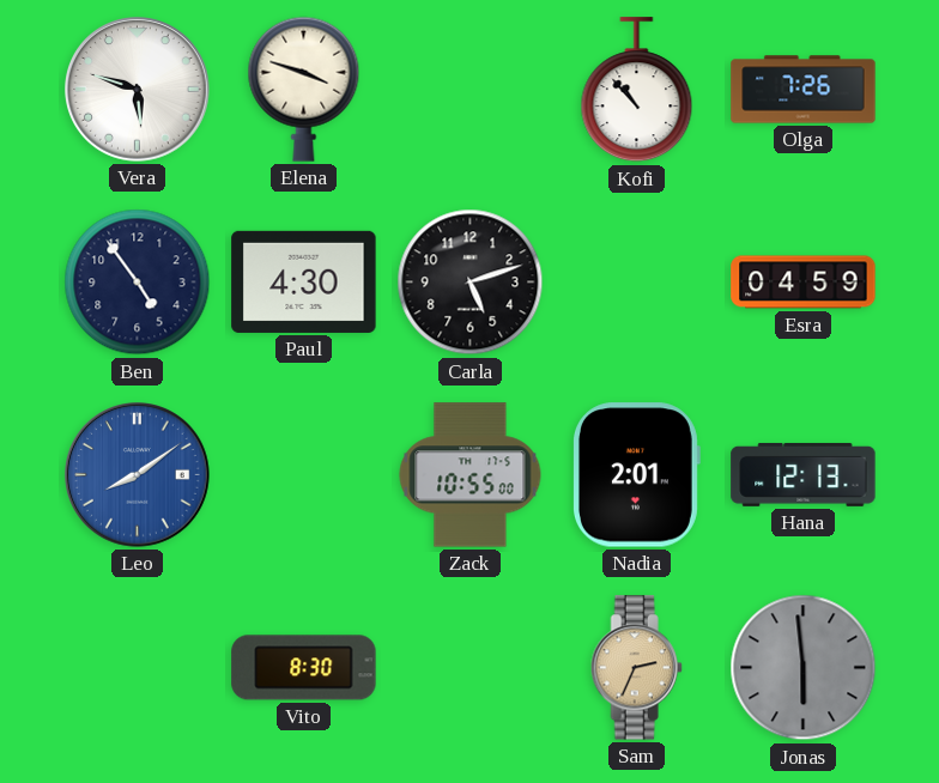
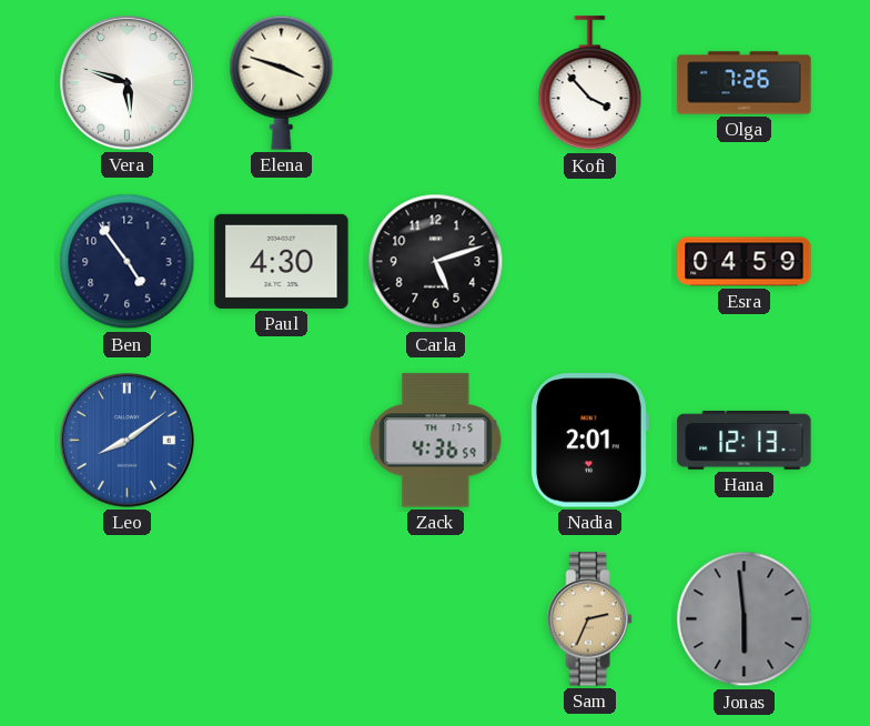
Kofi: 10:53 -> 3:53 (590, 83)
Zack: 10:55 -> 4:36 (436, 441)
Vito: 8:30 -> none (304, 668)
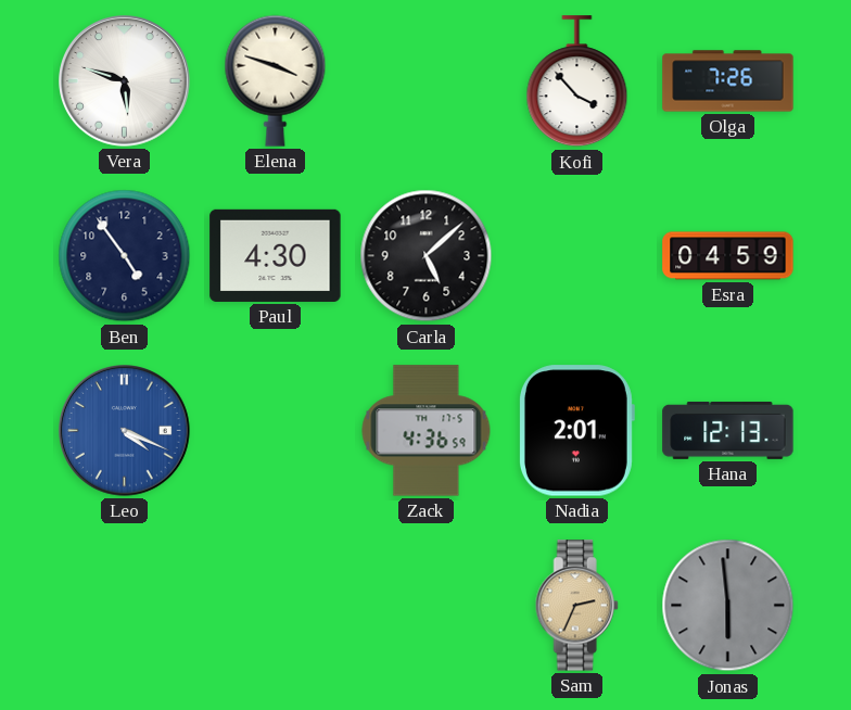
Carla: 5:12 -> 5:08 (427, 256)
Leo: 8:09 -> 4:19 (125, 431)
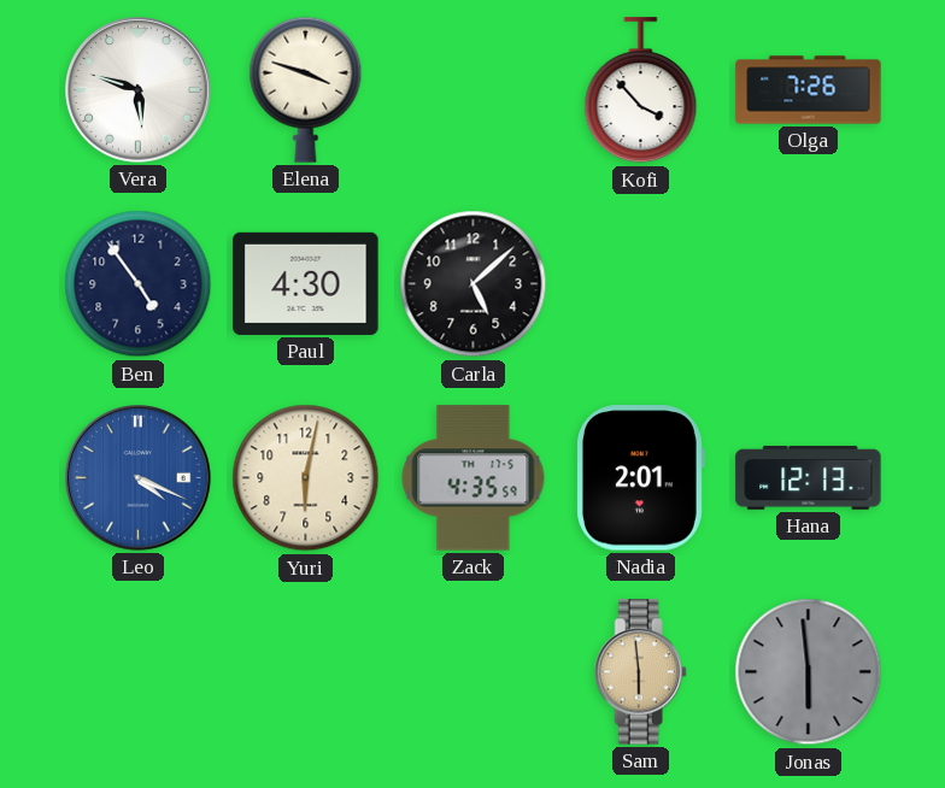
Esra: 04:59 -> none (728, 256)
Yuri: none -> 6:02 (306, 478)
Zack: 4:36 -> 4:35 (474, 478)
Sam: 2:34 -> 5:59 (640, 672)
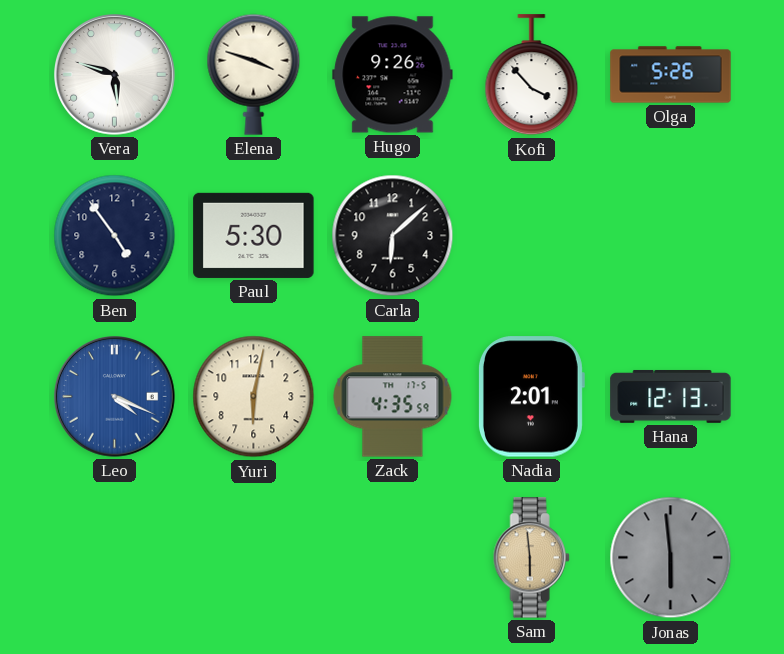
Hugo: none -> 9:26 (393, 75)
Olga: 7:26 -> 5:26 (671, 75)
Paul: 4:30 -> 5:30 (254, 235)
Carla: 5:08 -> 6:08 (393, 236)
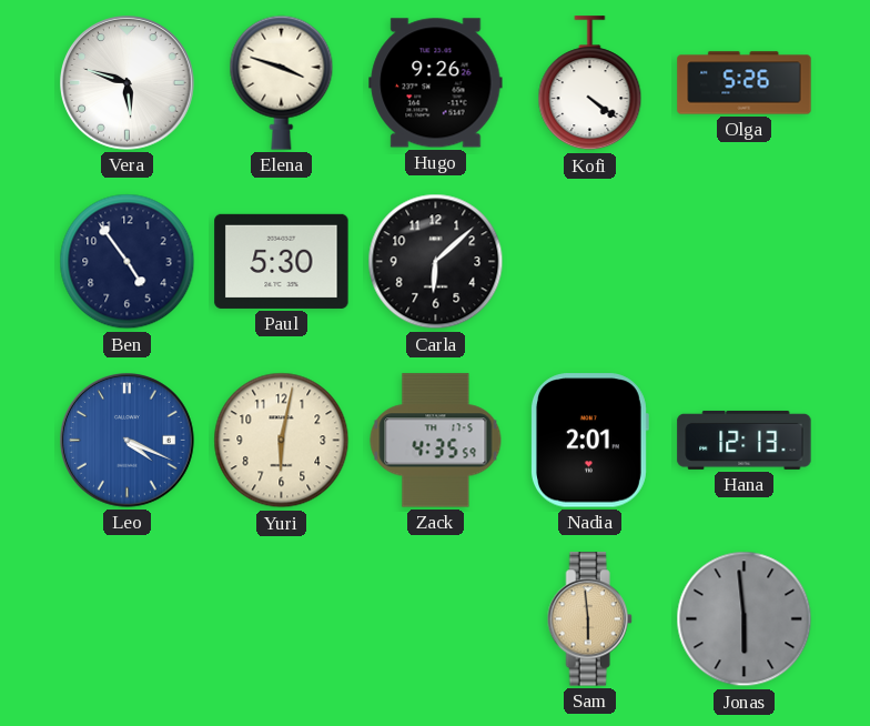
Kofi: 3:53 -> 4:21 (590, 83)
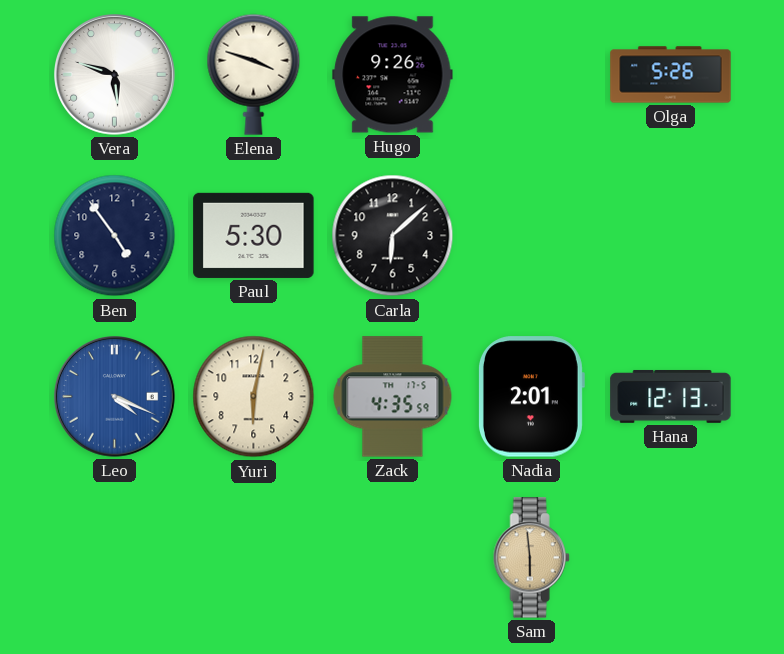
Kofi: 4:21 -> none (590, 83)
Jonas: 5:59 -> none (745, 619)
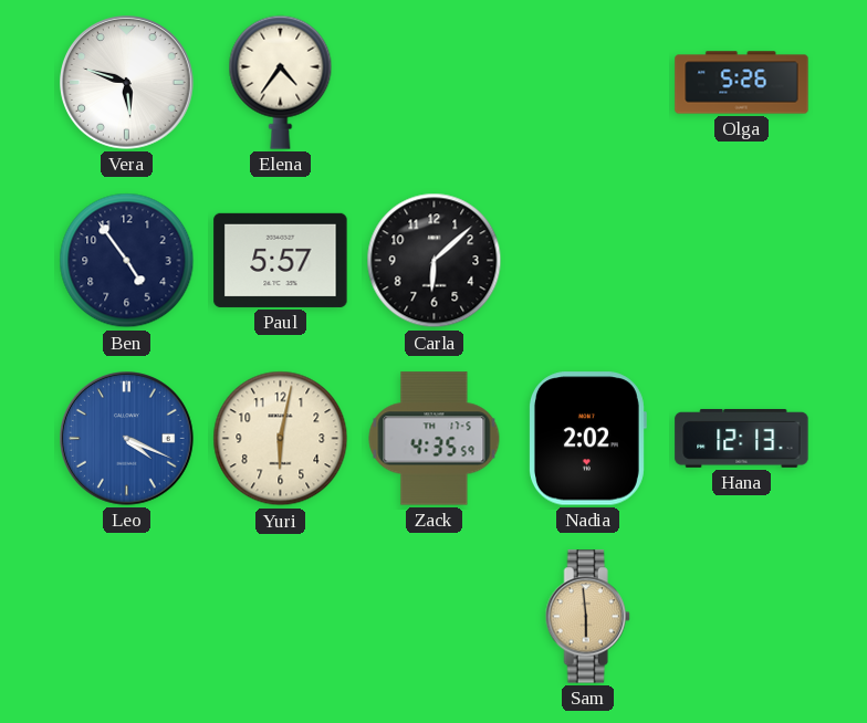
Elena: 3:48 -> 4:36 (281, 82)
Hugo: 9:26 -> none (393, 75)
Paul: 5:30 -> 5:57 (281, 260)
Nadia: 2:01 -> 2:02 (588, 439)
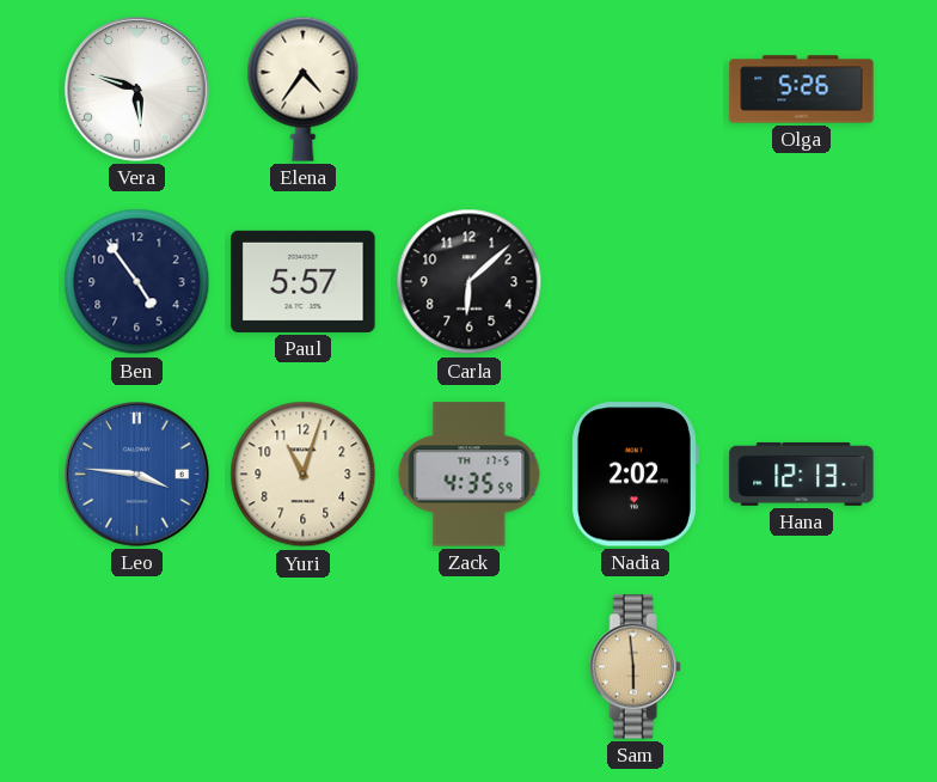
Leo: 4:19 -> 3:46 (137, 475)
Yuri: 6:02 -> 11:03 (304, 475)
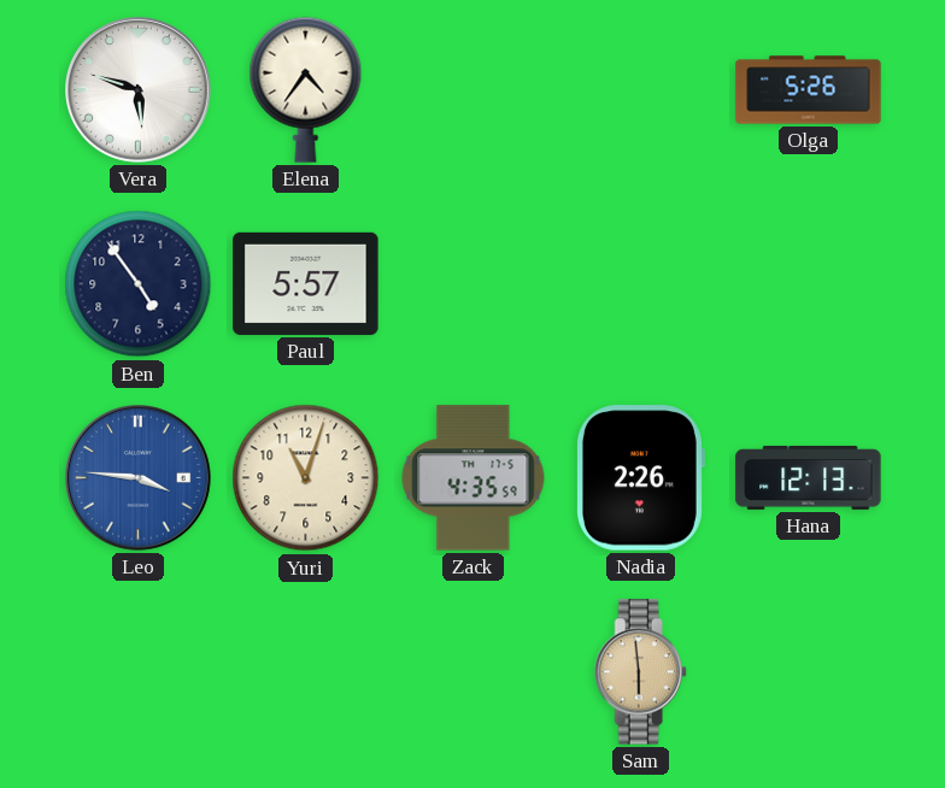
Carla: 6:08 -> none (470, 282)
Nadia: 2:02 -> 2:26 (641, 478)
